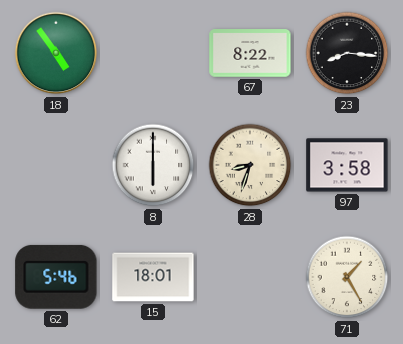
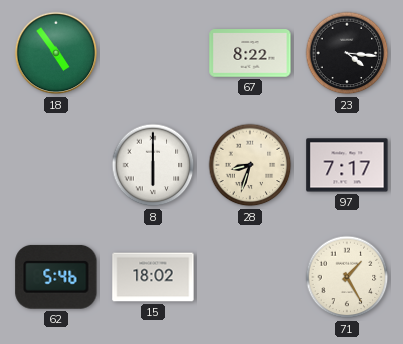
23: 8:16 -> 4:16 (347, 53)
97: 3:58 -> 7:17 (347, 165)
15: 18:01 -> 18:02 (153, 277)
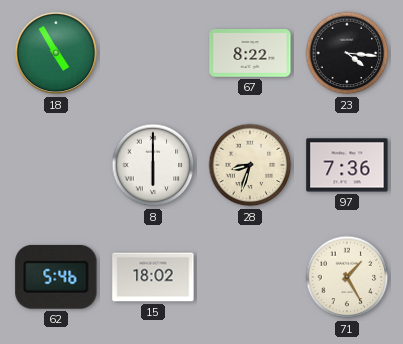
18: 4:54 -> 4:55 (56, 53)
97: 7:17 -> 7:36 (347, 165)
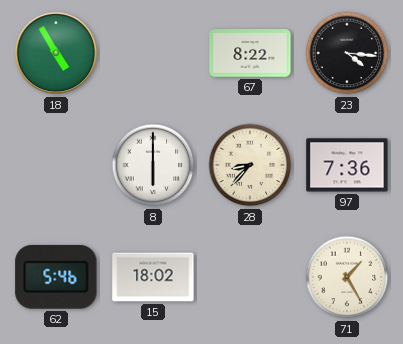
28: 8:33 -> 8:37 (250, 165)
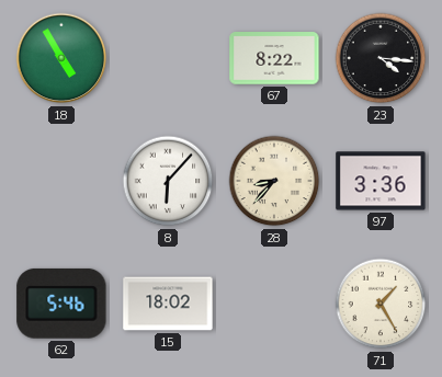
8: 6:00 -> 6:07 (168, 181)
97: 7:36 -> 3:36 (381, 181)
